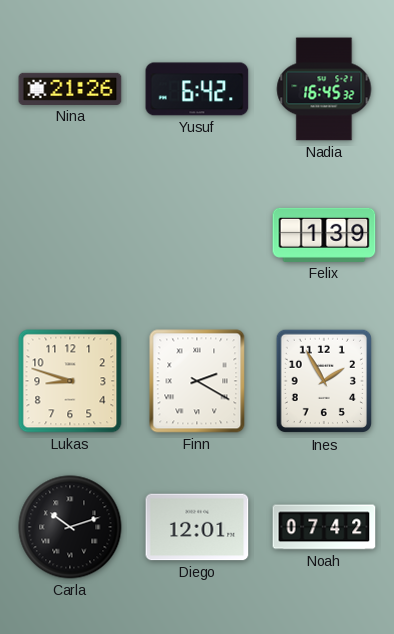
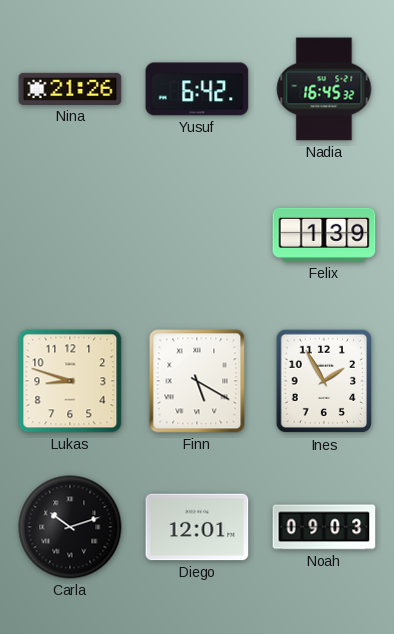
Finn: 2:20 -> 5:20 (197, 381)
Noah: 07:42 -> 09:03 (324, 527)
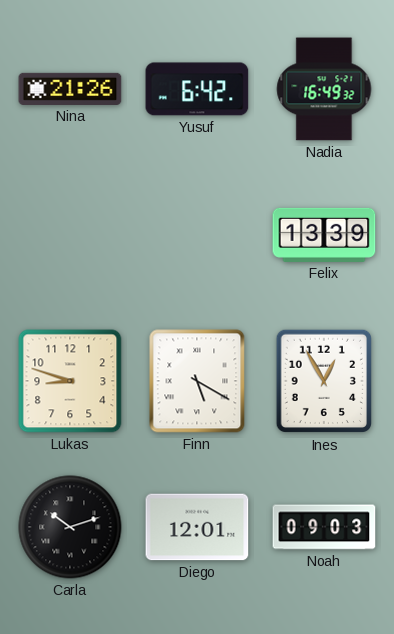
Nadia: 16:45 -> 16:49 (324, 89)
Felix: 1:39 -> 13:39 (324, 235)
Ines: 1:55 -> 12:55 (323, 381)
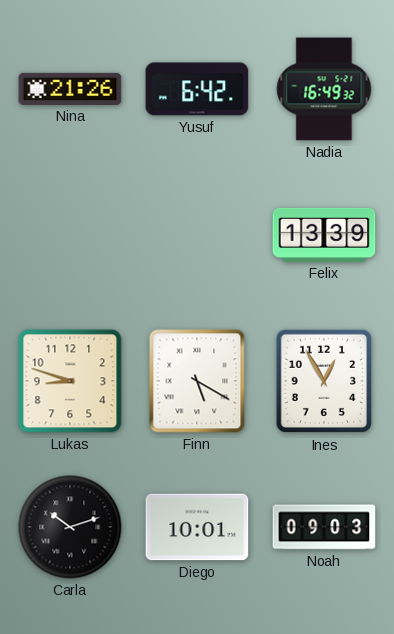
Diego: 12:01 -> 10:01 (197, 527)
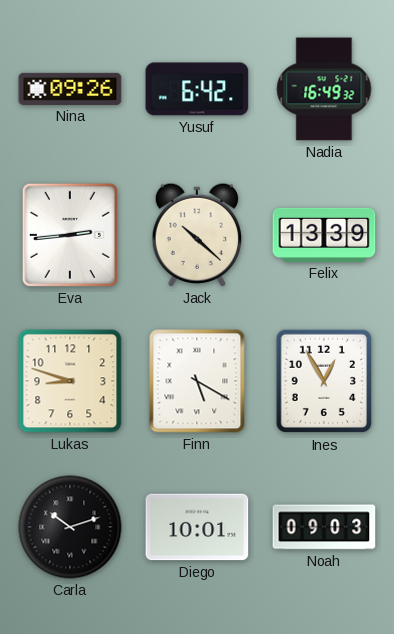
Nina: 21:26 -> 09:26 (70, 89)
Eva: none -> 2:44 (70, 235)
Jack: none -> 10:22 (196, 235)
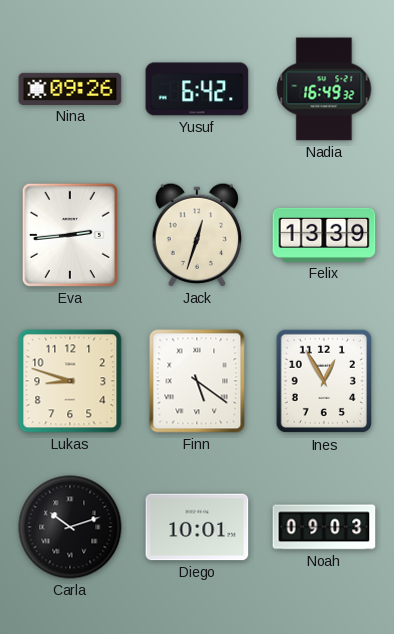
Jack: 10:22 -> 12:33 (196, 235)
Finn: 5:20 -> 5:21 (197, 381)
